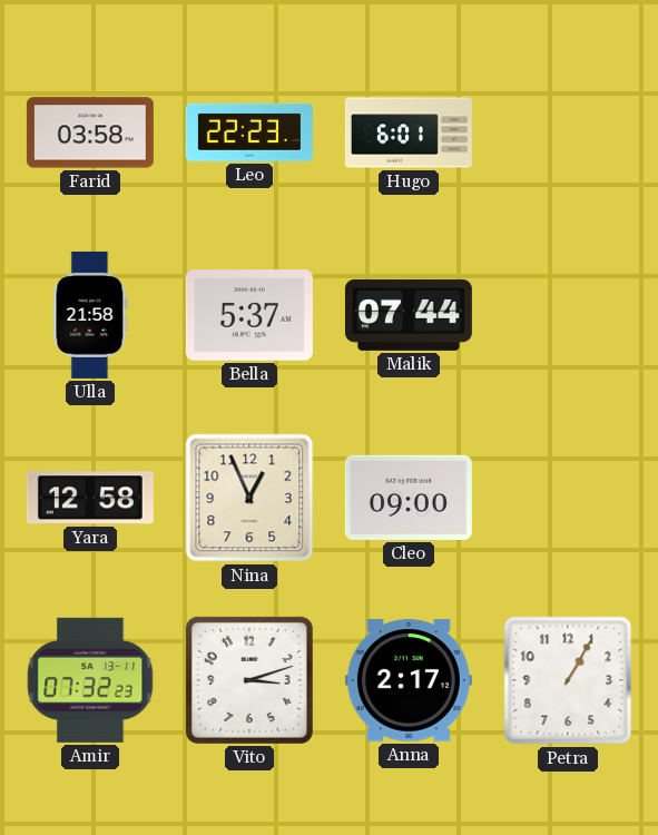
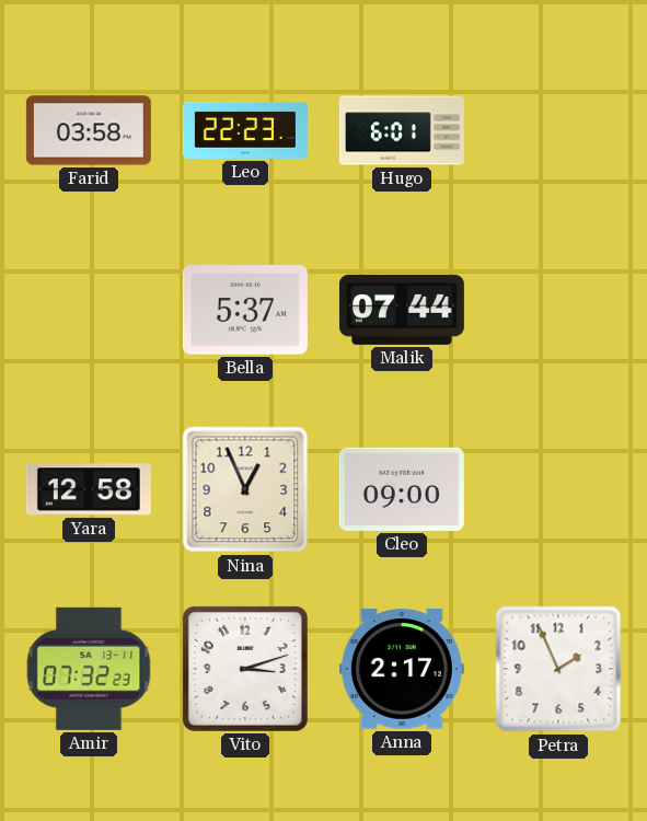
Ulla: 21:58 -> none (90, 315)
Petra: 1:05 -> 1:56 (558, 669)
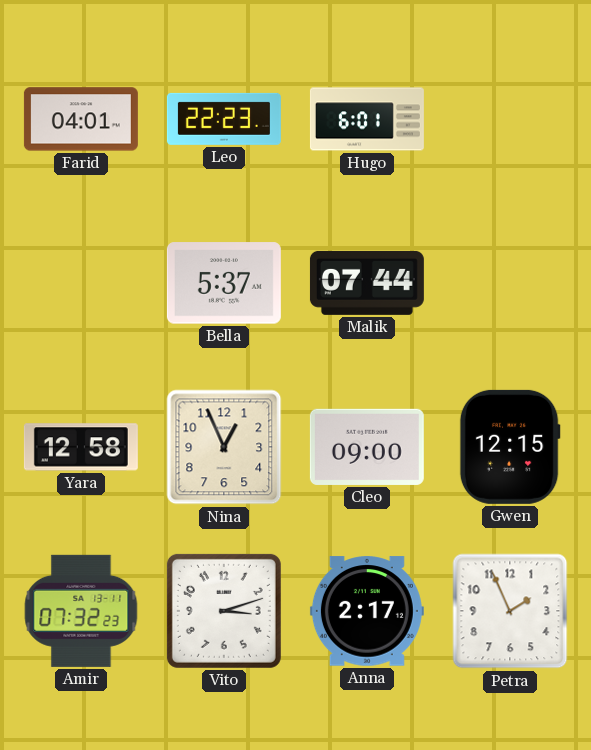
Farid: 03:58 -> 04:01 (81, 119)
Gwen: none -> 12:15 (510, 447)
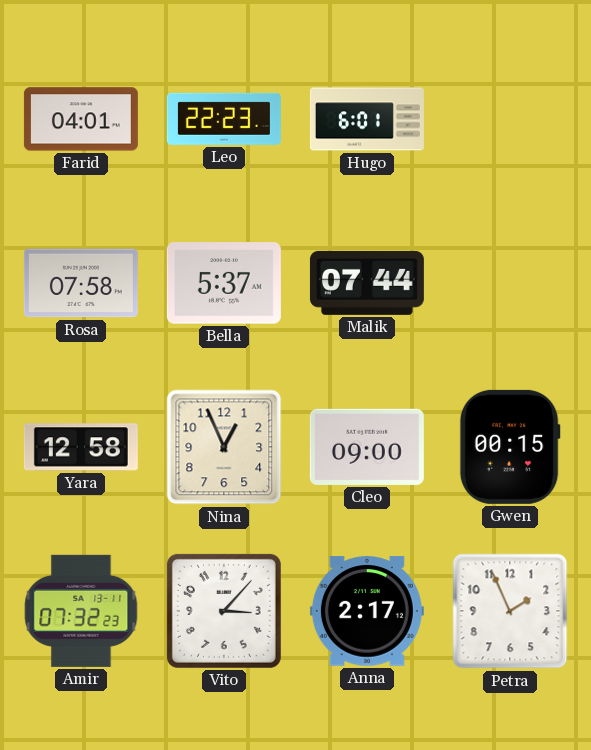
Rosa: none -> 07:58 (81, 283)
Gwen: 12:15 -> 00:15 (510, 447)
Vito: 3:12 -> 3:07 (224, 611)
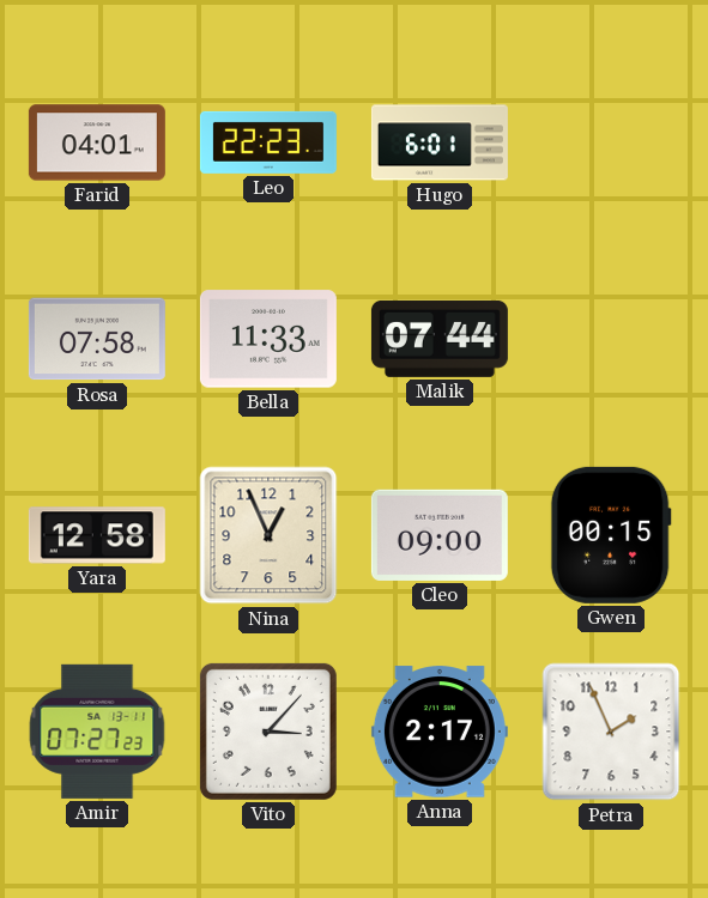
Bella: 5:37 -> 11:33 (268, 339)
Amir: 07:32 -> 07:27 (97, 732)
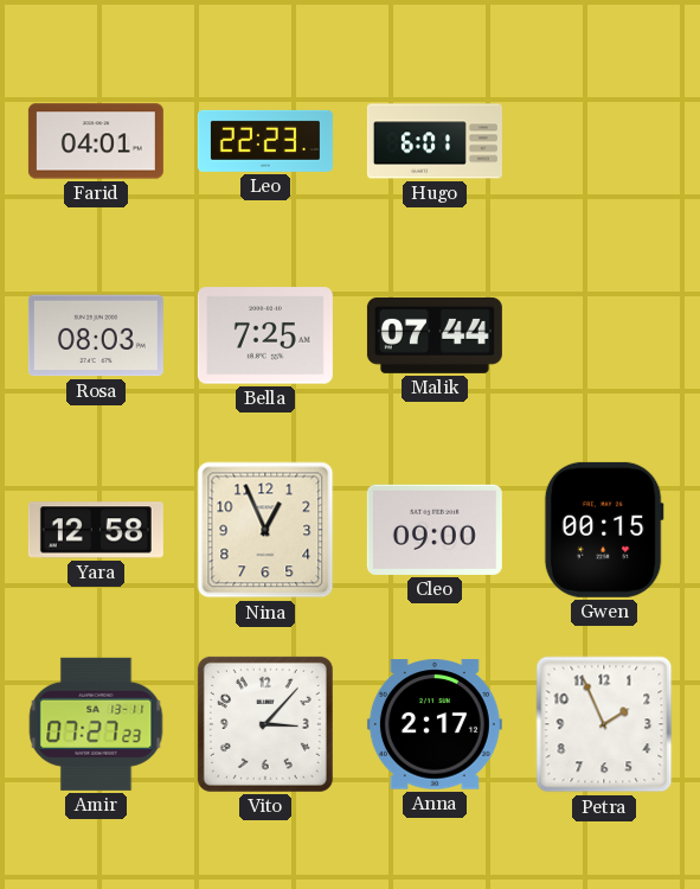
Rosa: 07:58 -> 08:03 (96, 335)
Bella: 11:33 -> 7:25 (265, 335)
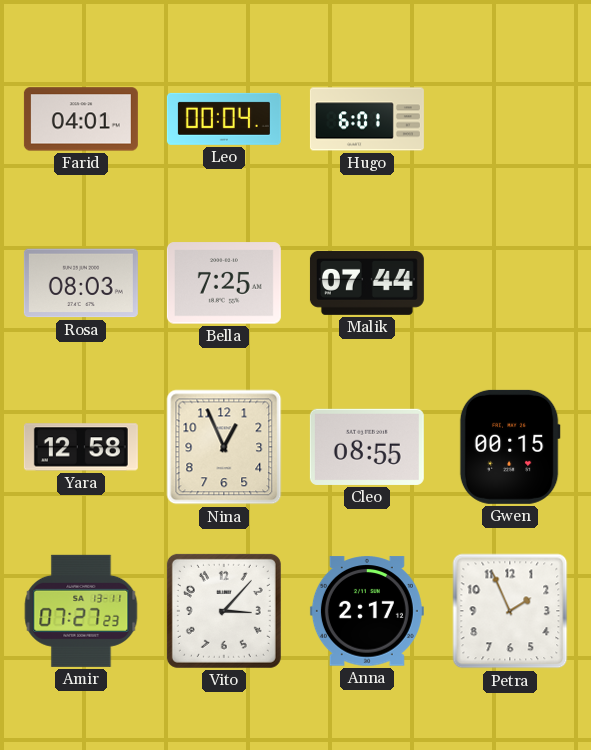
Leo: 22:23 -> 00:04 (224, 119)
Cleo: 09:00 -> 08:55 (367, 447)
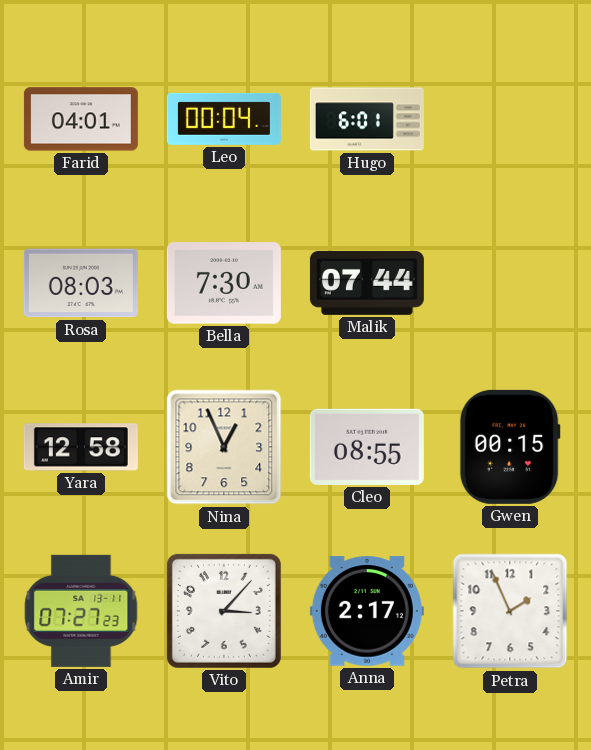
Bella: 7:25 -> 7:30 (224, 283)
